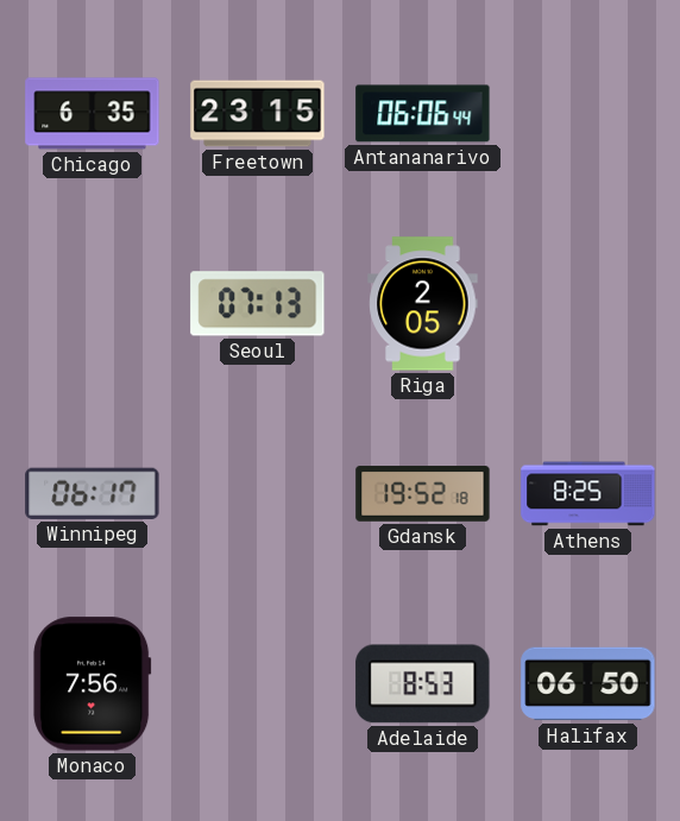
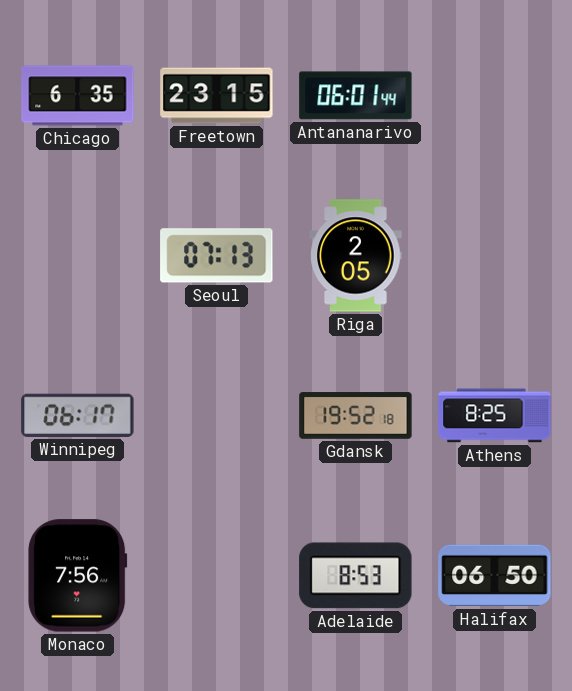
Antananarivo: 06:06 -> 06:01 (356, 96)
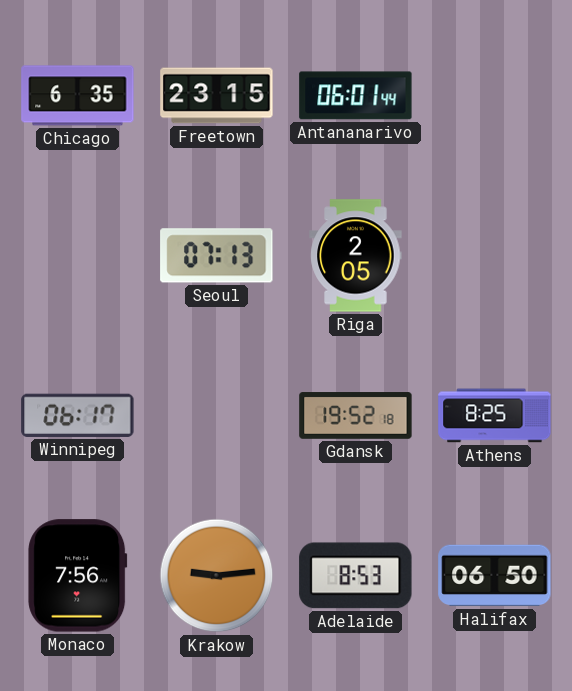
Krakow: none -> 9:14 (217, 576)
